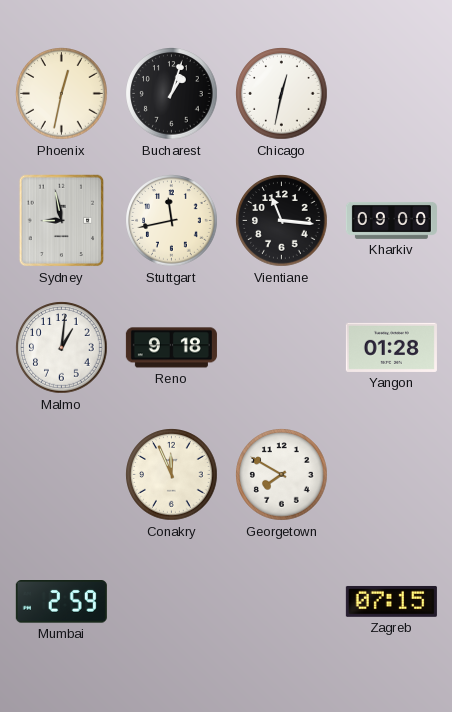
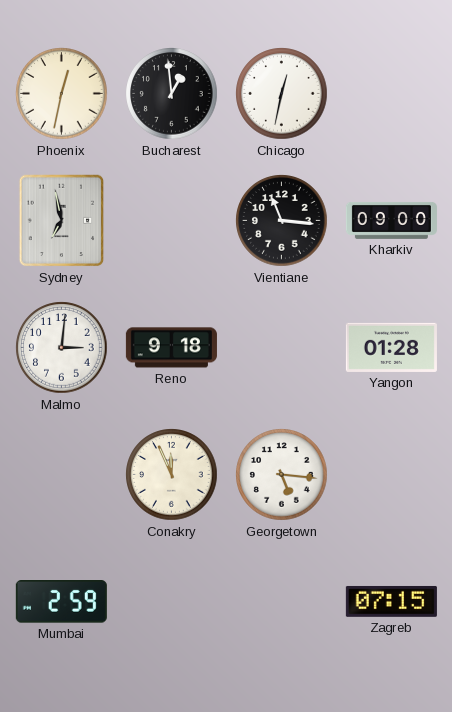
Bucharest: 1:03 -> 12:59 (172, 94)
Sydney: 8:58 -> 6:58 (62, 221)
Stuttgart: 11:43 -> none (172, 221)
Malmo: 1:01 -> 3:01 (62, 348)
Georgetown: 7:50 -> 5:16 (282, 475)
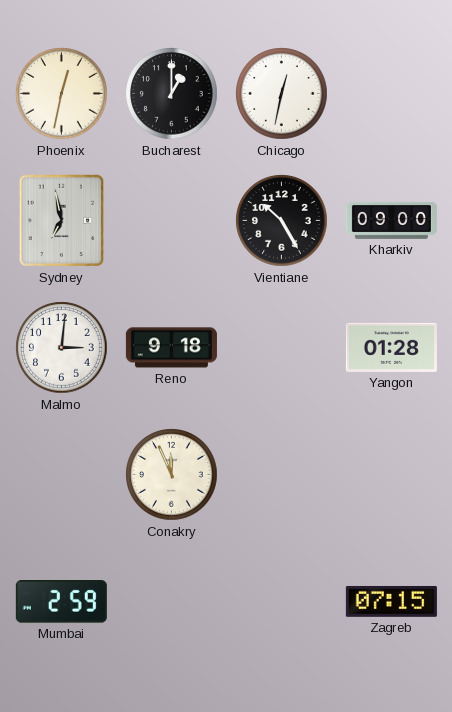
Bucharest: 12:59 -> 1:00 (172, 94)
Vientiane: 11:16 -> 10:25 (282, 221)
Georgetown: 5:16 -> none (282, 475)
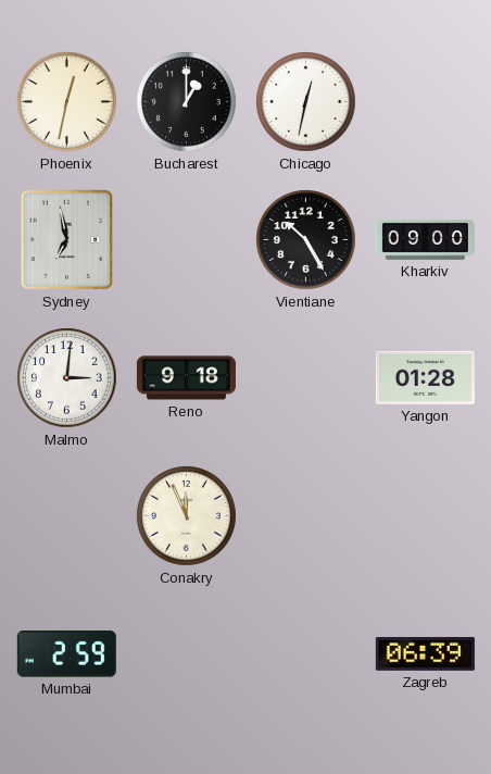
Zagreb: 07:15 -> 06:39 (425, 653)
